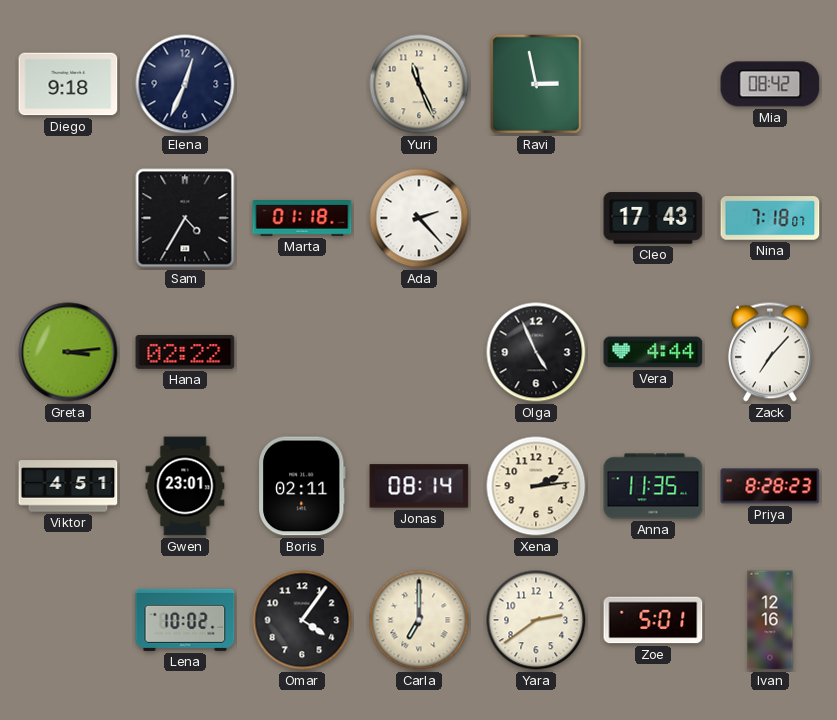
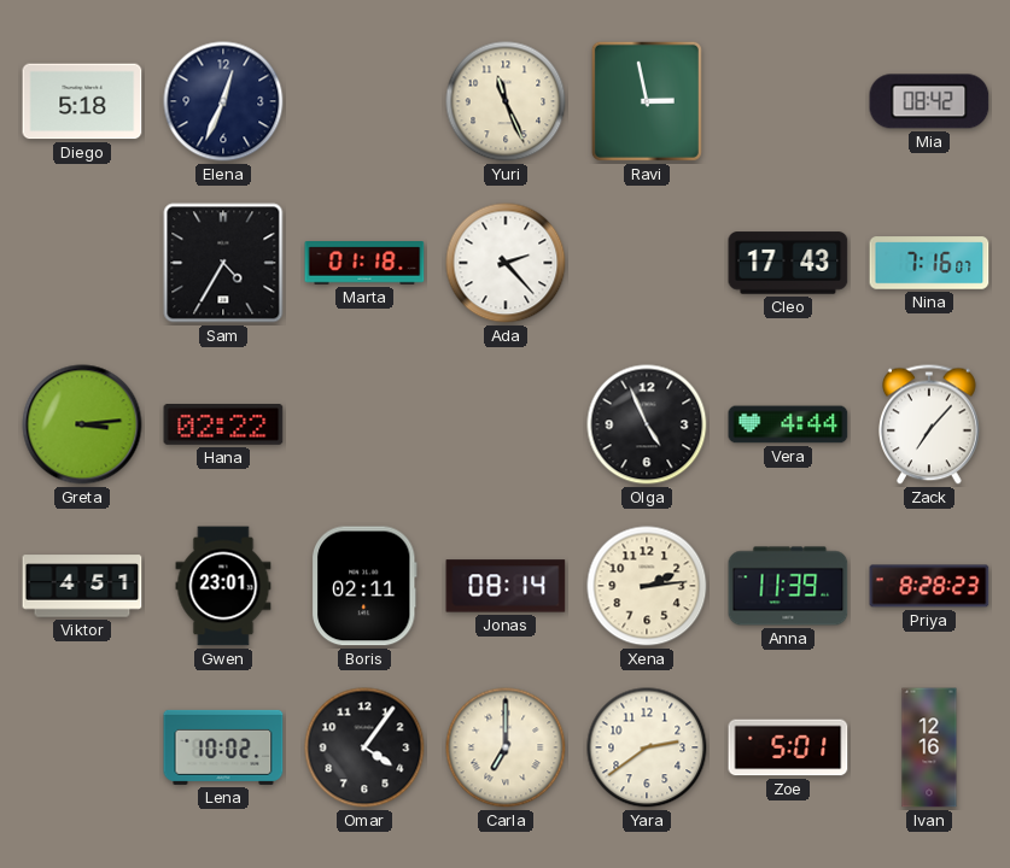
Diego: 9:18 -> 5:18 (82, 101)
Nina: 7:18 -> 7:16 (929, 263)
Anna: 11:35 -> 11:39 (788, 586)
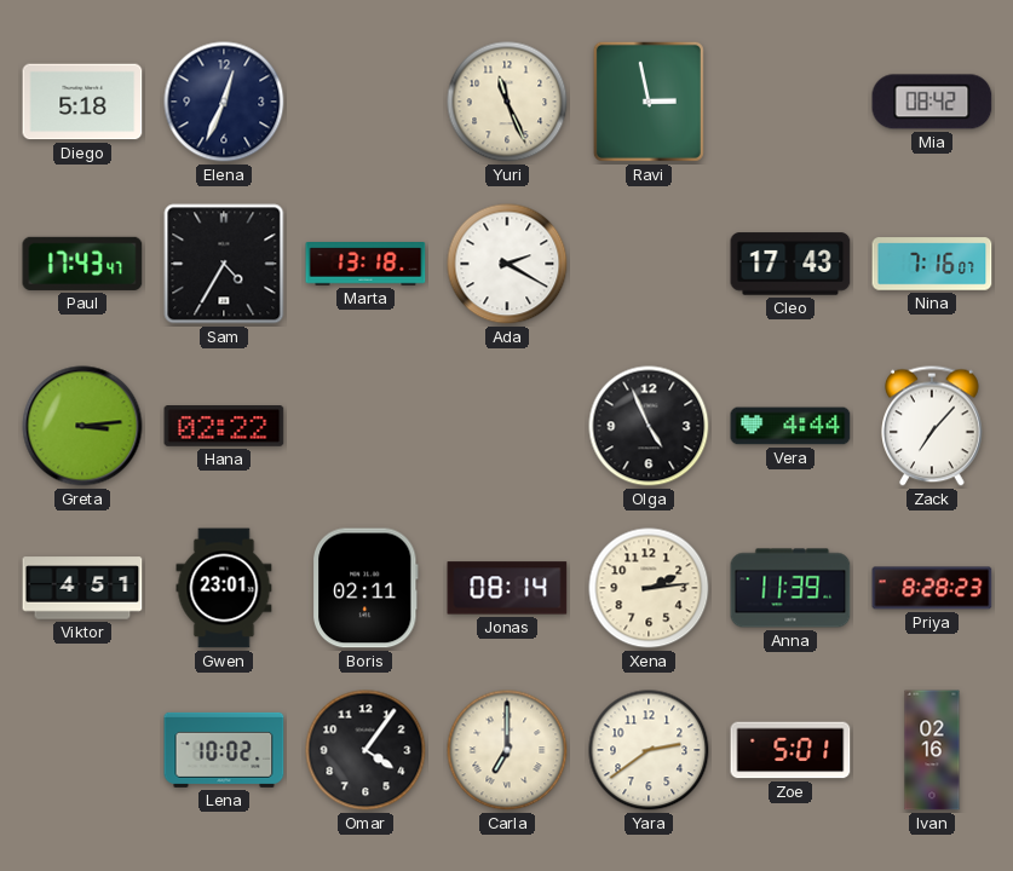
Paul: none -> 17:43 (82, 264)
Marta: 01:18 -> 13:18 (366, 265)
Ada: 2:23 -> 2:20 (507, 264)
Ivan: 12:16 -> 02:16 (932, 750)
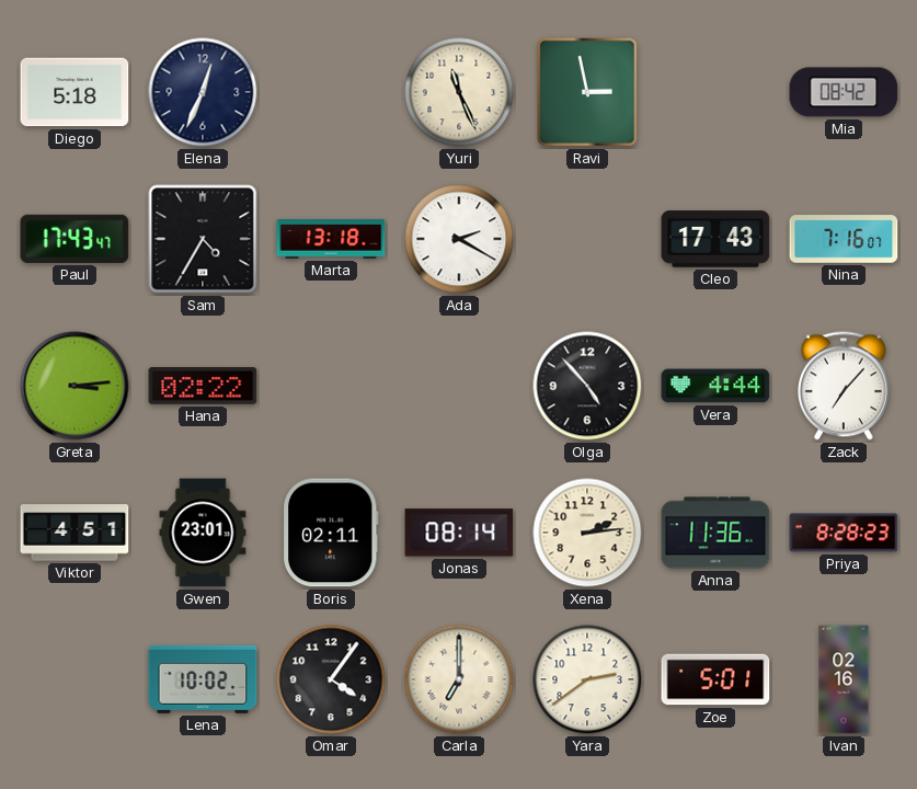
Olga: 4:56 -> 4:53 (587, 386)
Anna: 11:39 -> 11:36 (715, 533)
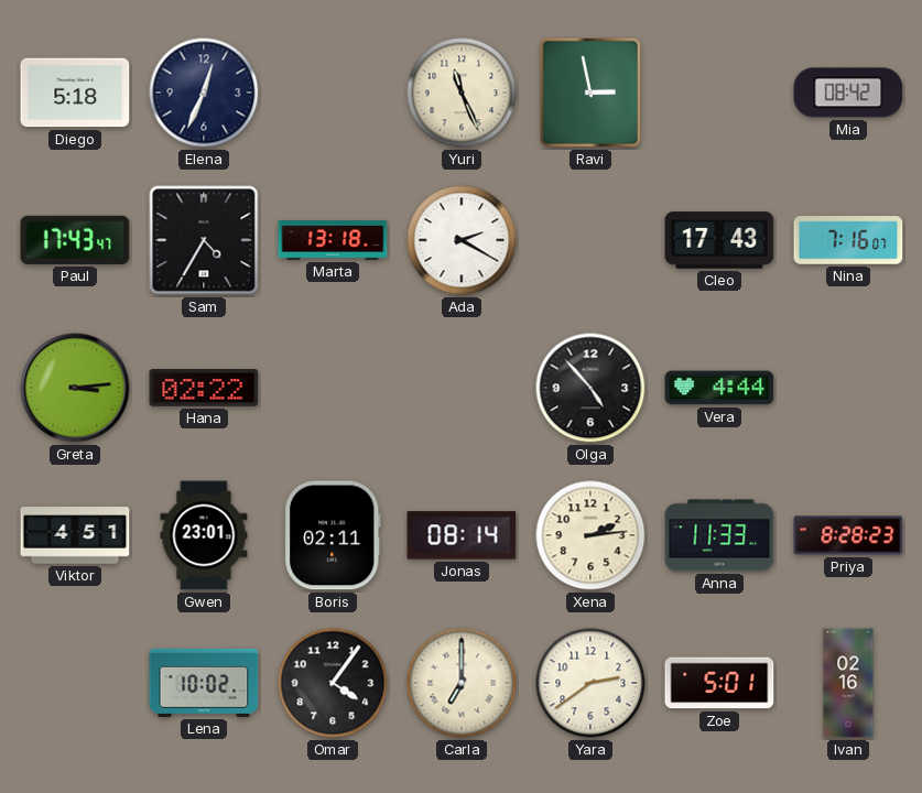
Zack: 7:07 -> none (845, 386)
Anna: 11:36 -> 11:33 (719, 535)
